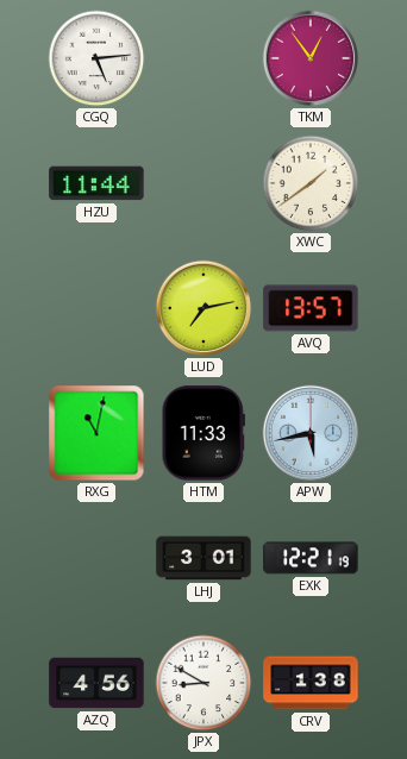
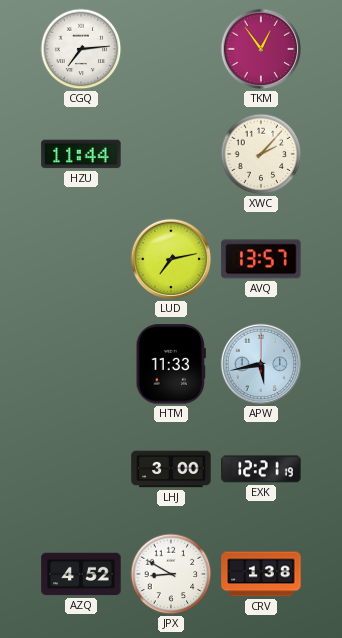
CGQ: 5:14 -> 7:14 (81, 49)
XWC: 1:39 -> 2:07 (261, 154)
RXG: 11:02 -> none (96, 433)
LHJ: 3:01 -> 3:00 (171, 469)
AZQ: 4:56 -> 4:52 (81, 574)
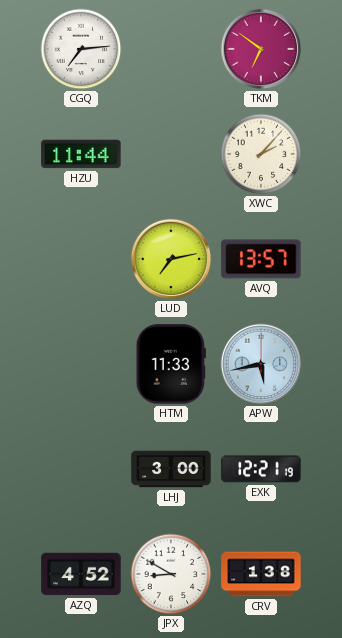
TKM: 12:54 -> 6:51 (261, 49)
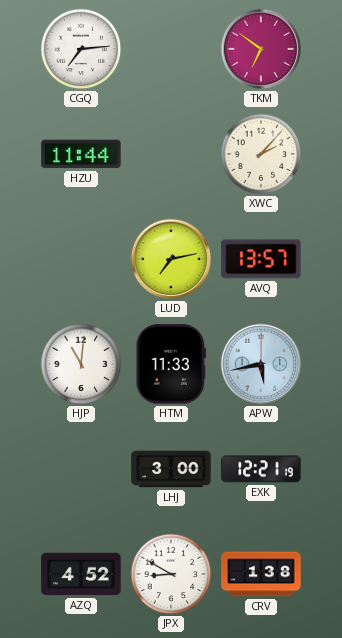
HJP: none -> 11:01 (81, 364)
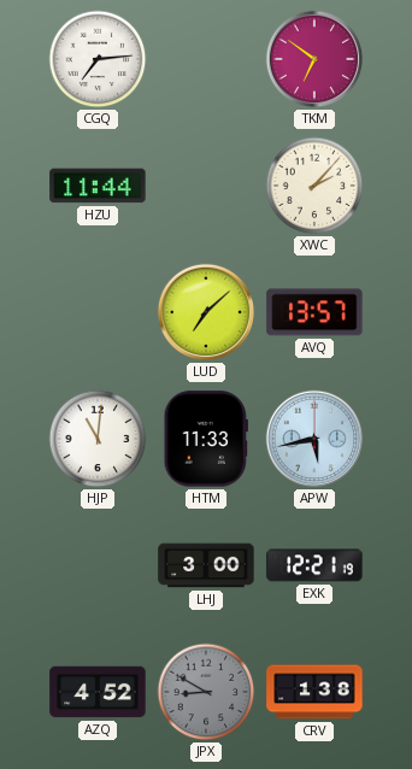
LUD: 7:13 -> 7:08 (206, 312)
JPX dial: white -> grey (206, 692)
